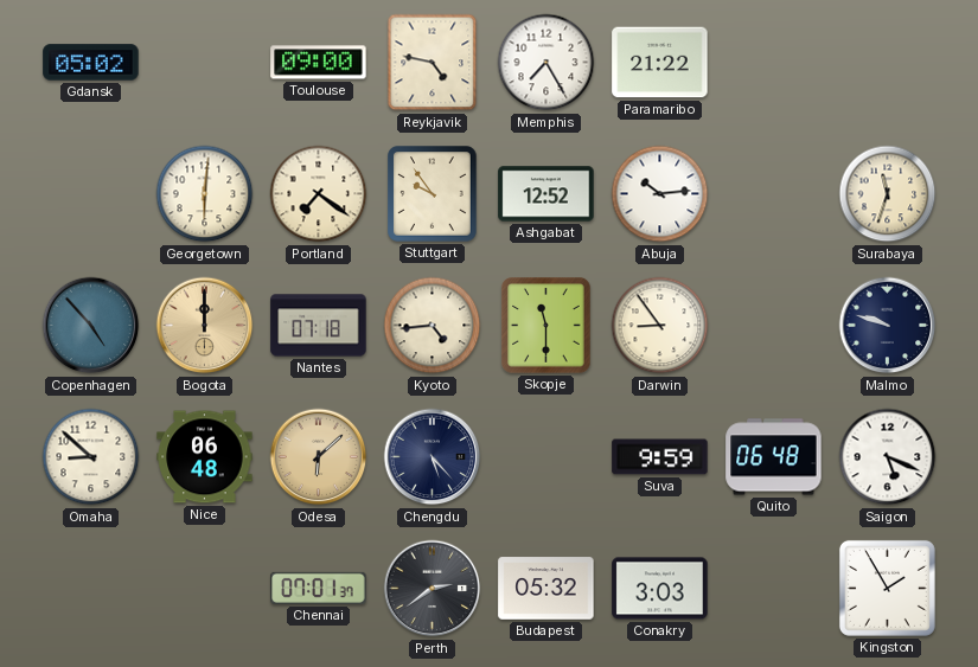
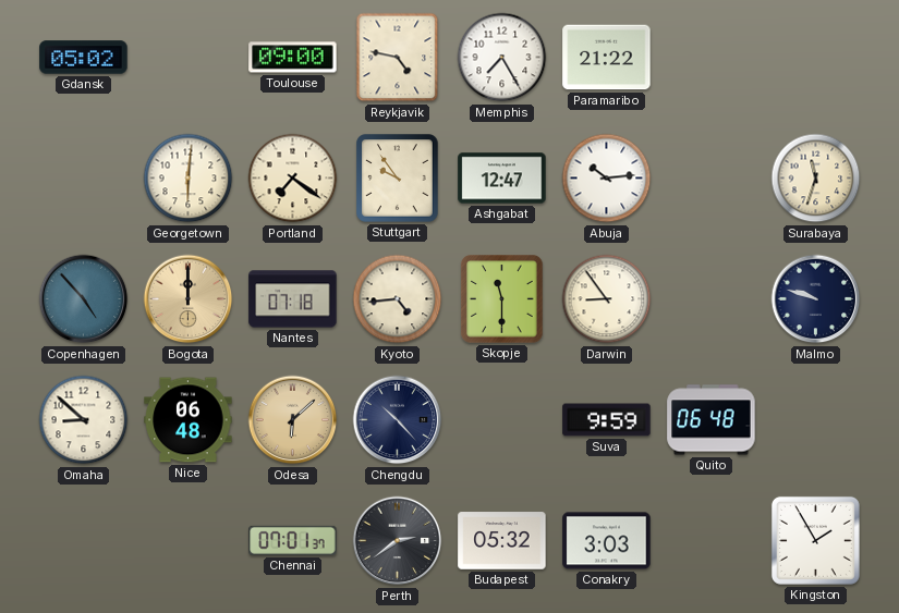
Ashgabat: 12:52 -> 12:47 (502, 179)
Chengdu: 5:23 -> 10:23 (398, 420)
Saigon: 5:19 -> none (888, 457)
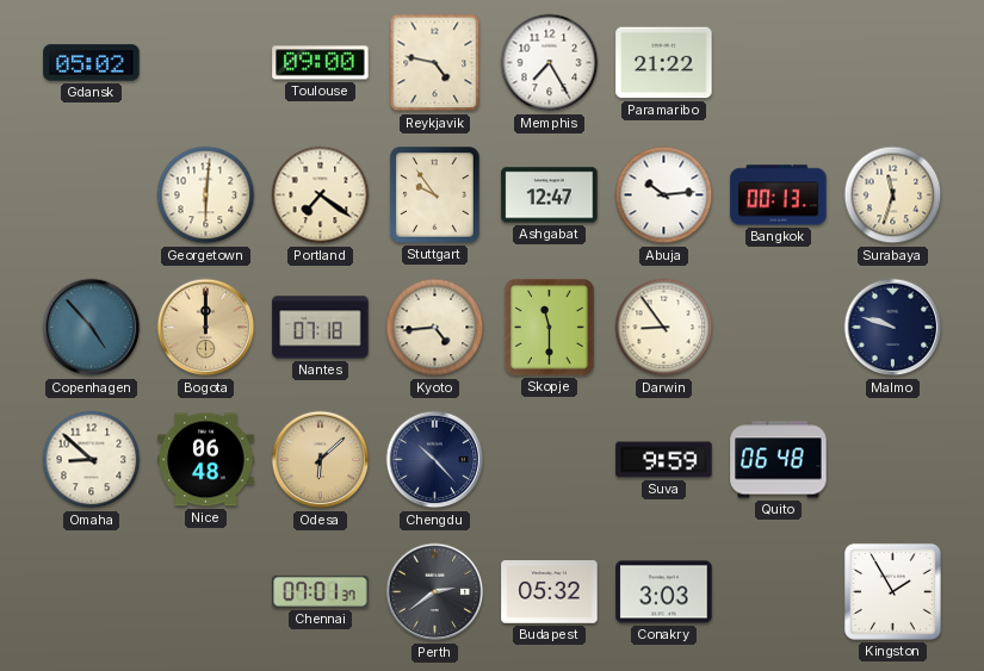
Bangkok: none -> 00:13 (779, 195)
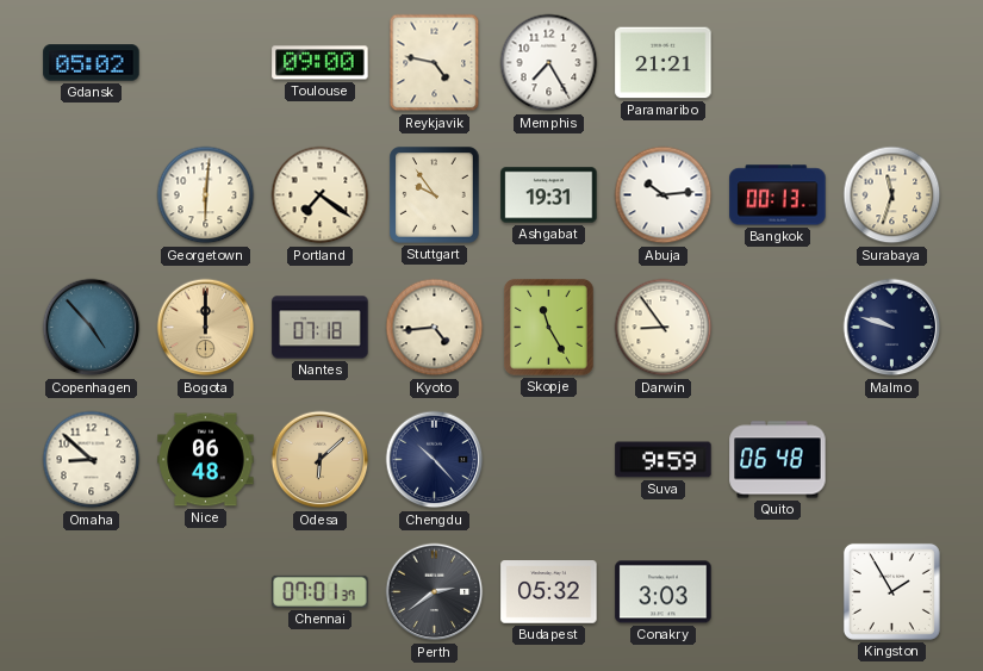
Paramaribo: 21:22 -> 21:21 (664, 63)
Ashgabat: 12:47 -> 19:31 (549, 195)
Skopje: 11:30 -> 11:25 (549, 328)
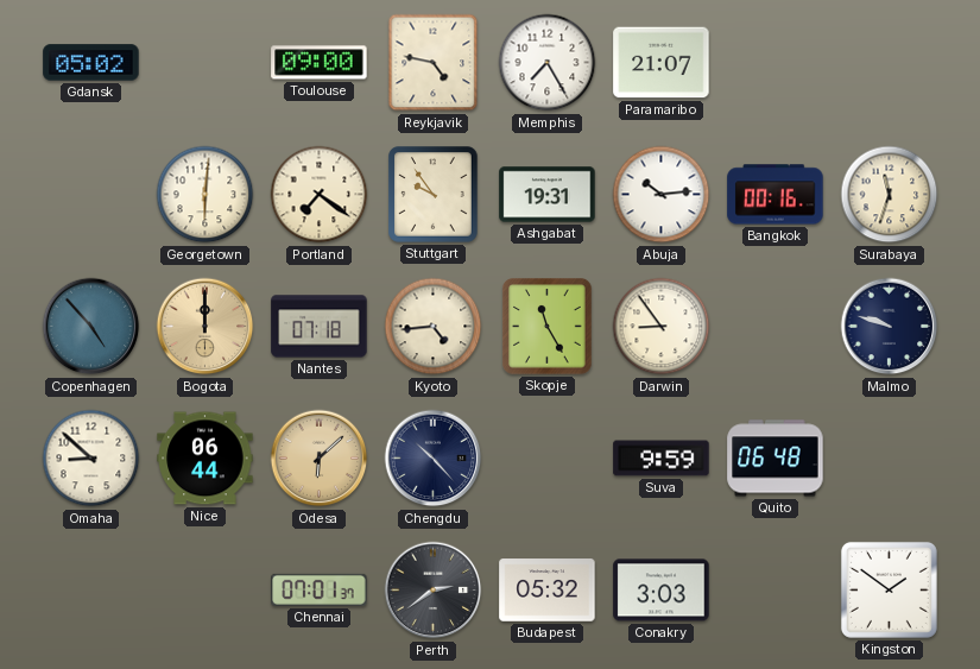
Paramaribo: 21:21 -> 21:07 (662, 63)
Bangkok: 00:13 -> 00:16 (776, 195)
Nice: 06:48 -> 06:44 (206, 459)
Kingston: 1:55 -> 1:51 (889, 589)
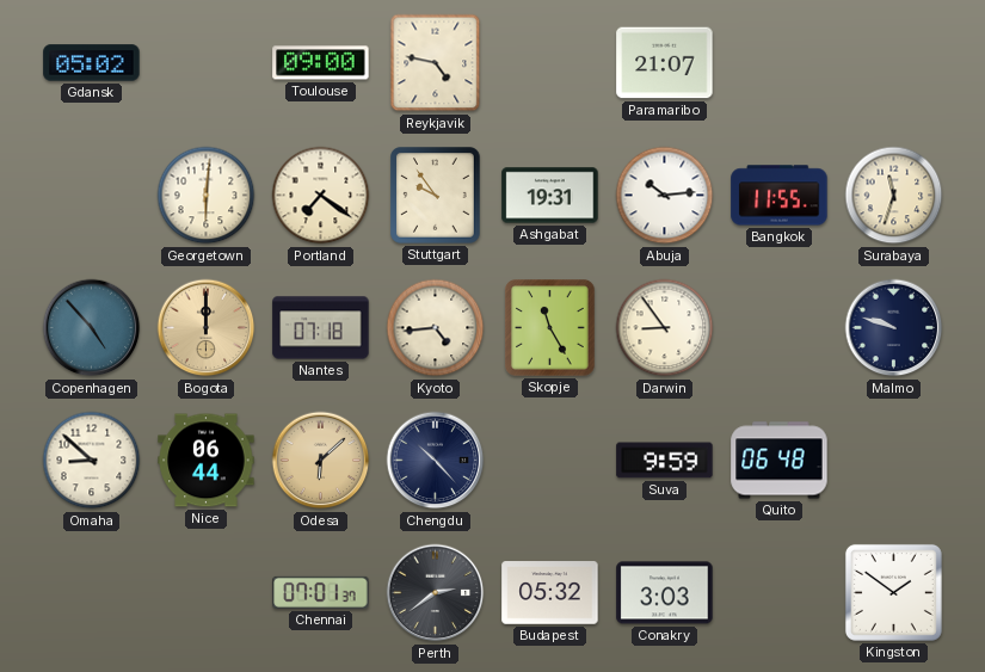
Memphis: 7:25 -> none (548, 63)
Bangkok: 00:16 -> 11:55 (780, 196)
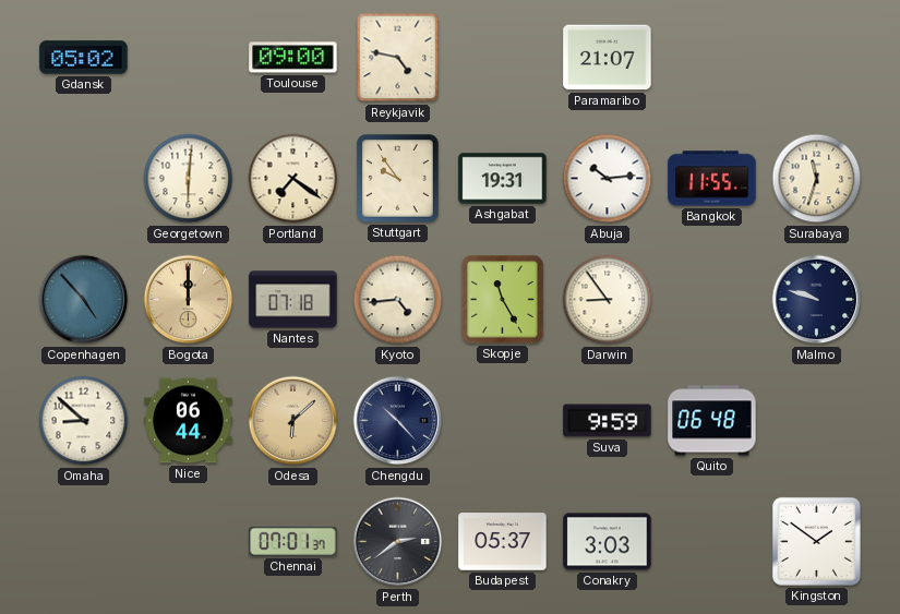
Budapest: 05:32 -> 05:37 (503, 542)
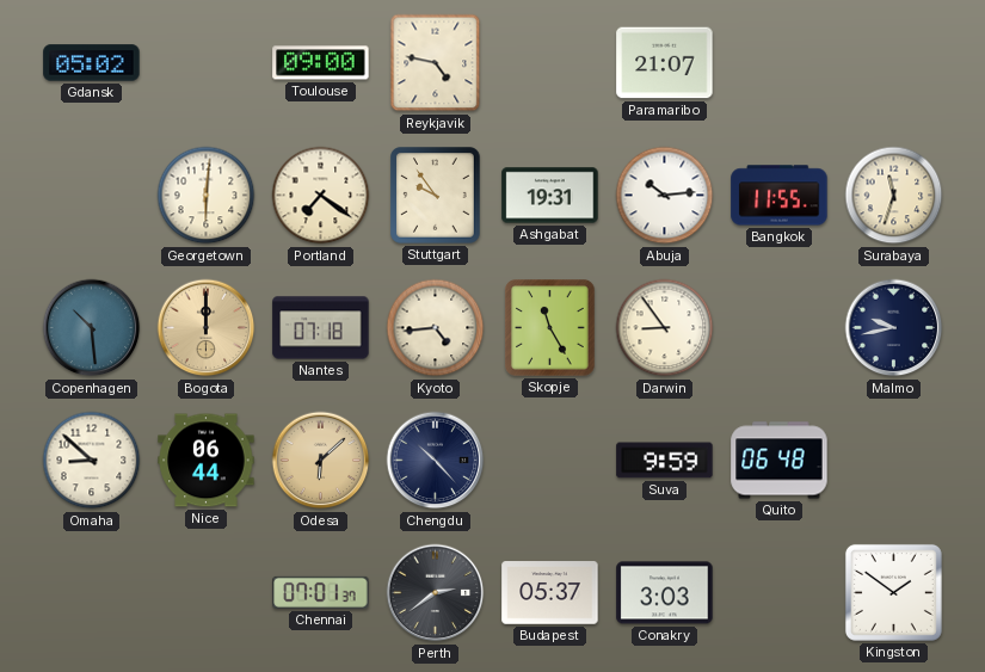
Copenhagen: 4:53 -> 10:29 (92, 328)
Malmo: 9:48 -> 9:43 (894, 328)
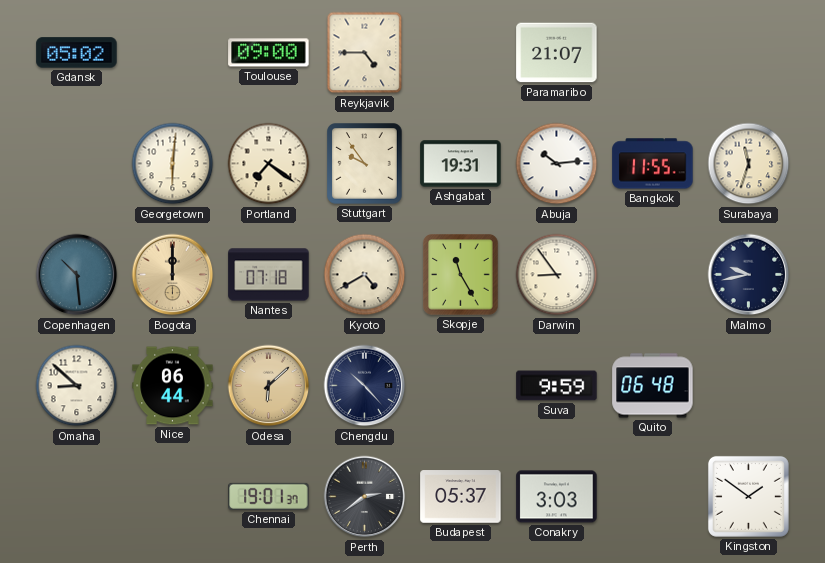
Reykjavik: 4:47 -> 4:45 (365, 53)
Kyoto: 4:44 -> 4:40 (365, 275)
Chennai: 07:01 -> 19:01 (269, 496)
